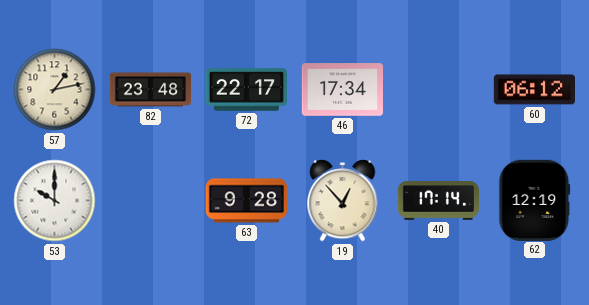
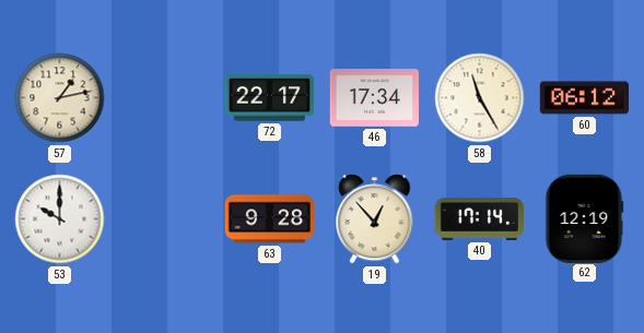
82: 23:48 -> none (151, 90)
58: none -> 11:25 (480, 98)
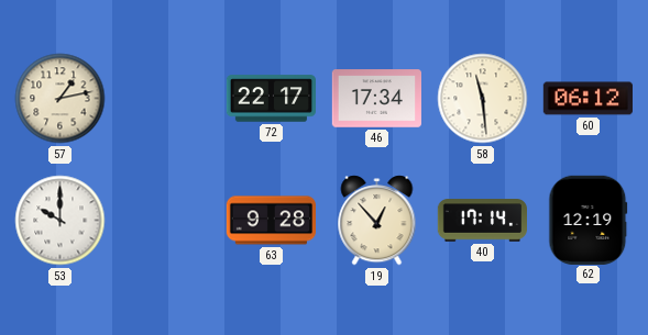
58: 11:25 -> 11:29 (483, 99)
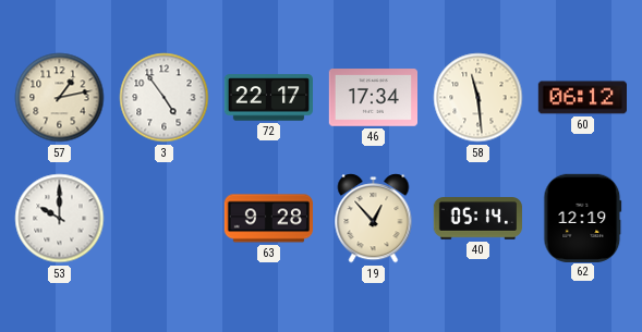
3: none -> 4:54 (165, 98)
40: 17:14 -> 05:14 (477, 219)
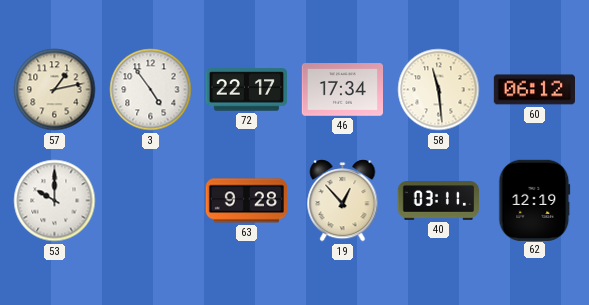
40: 05:14 -> 03:11 (438, 201)
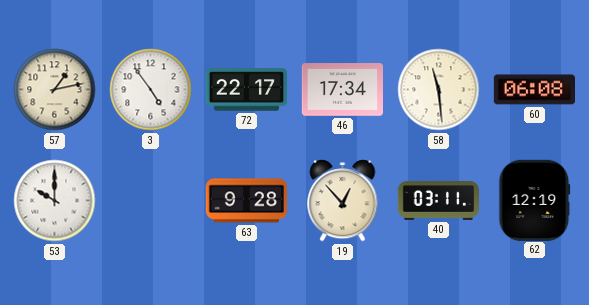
60: 06:12 -> 06:08 (534, 90)
